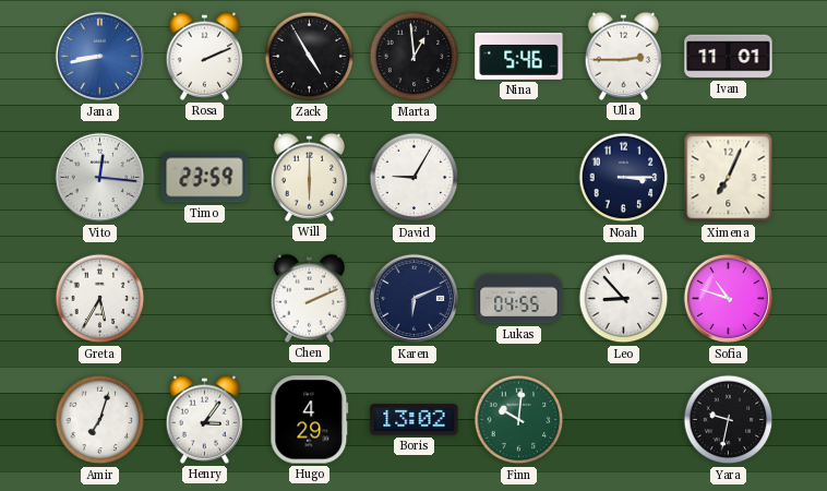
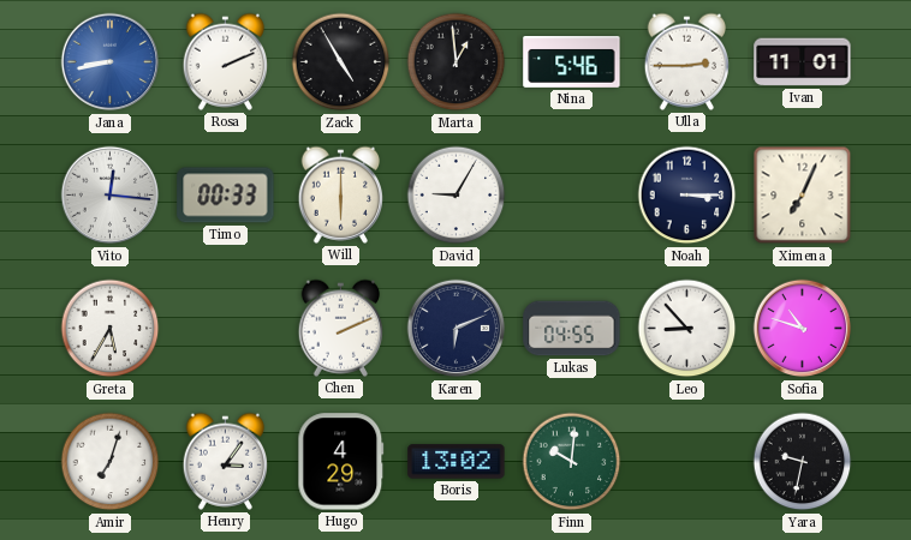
Timo: 23:59 -> 00:33 (226, 196)
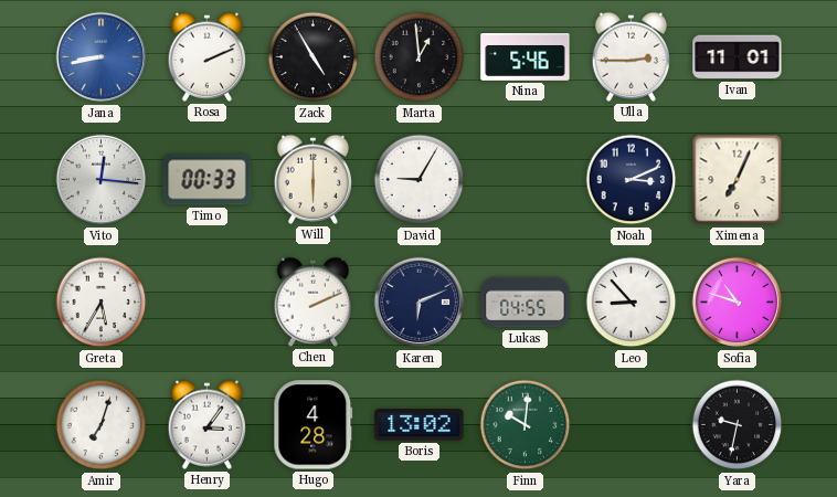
Noah: 3:15 -> 3:11 (632, 180)
Hugo: 4:29 -> 4:28 (314, 425)
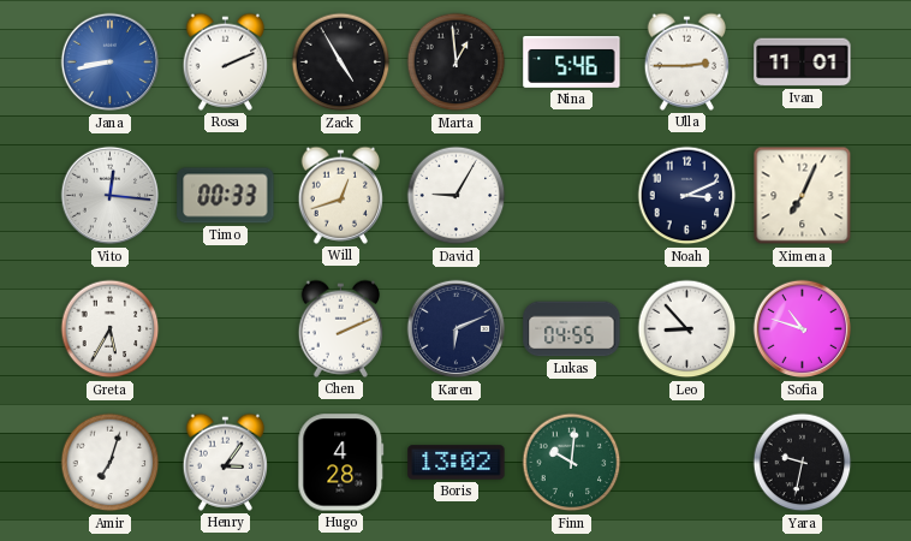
Will: 6:00 -> 12:42 (340, 195)
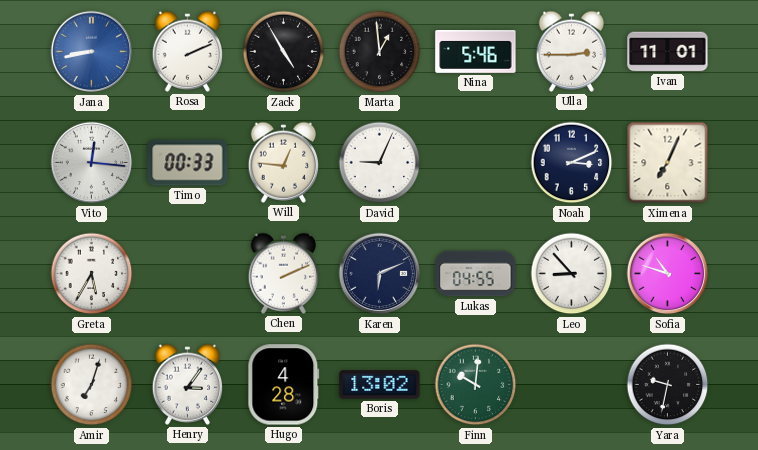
Will: 12:42 -> 12:46 (283, 162)
David: 9:05 -> 9:04 (380, 163)
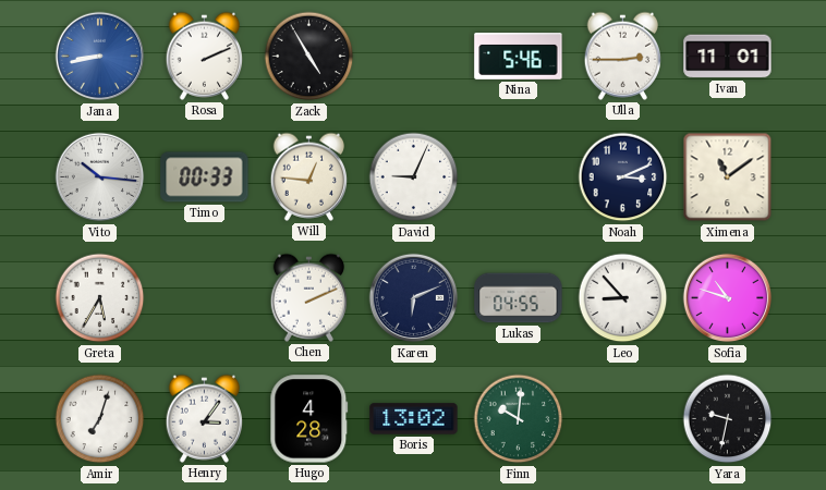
Marta: 12:59 -> none (380, 52)
Vito: 12:16 -> 10:16 (100, 177)
Ximena: 7:04 -> 11:09 (728, 177)
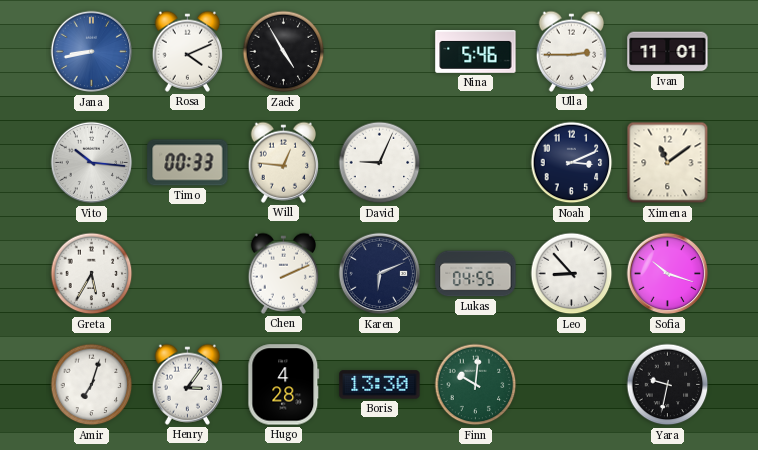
Rosa: 2:11 -> 4:11 (187, 51)
Sofia: 10:48 -> 10:18 (668, 274)
Boris: 13:02 -> 13:30 (380, 385)
